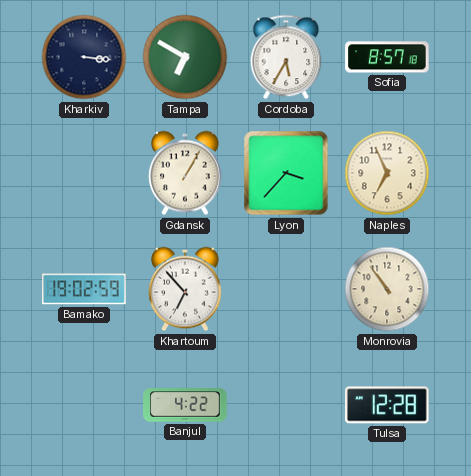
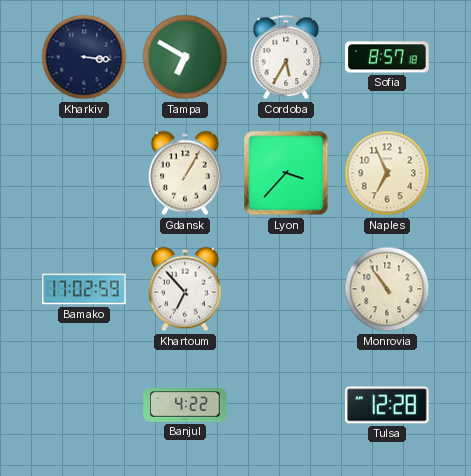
Bamako: 19:02 -> 17:02 (84, 289)
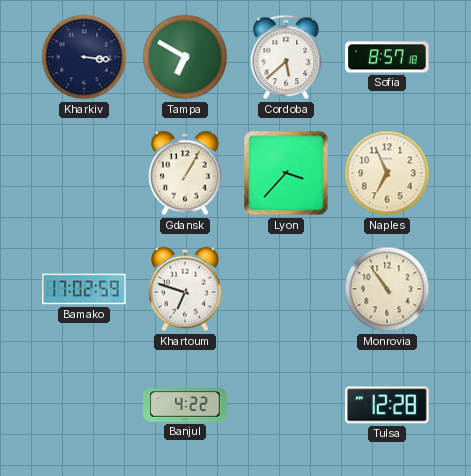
Cordoba: 5:35 -> 5:38 (286, 57)
Khartoum: 6:53 -> 6:48 (185, 289)
